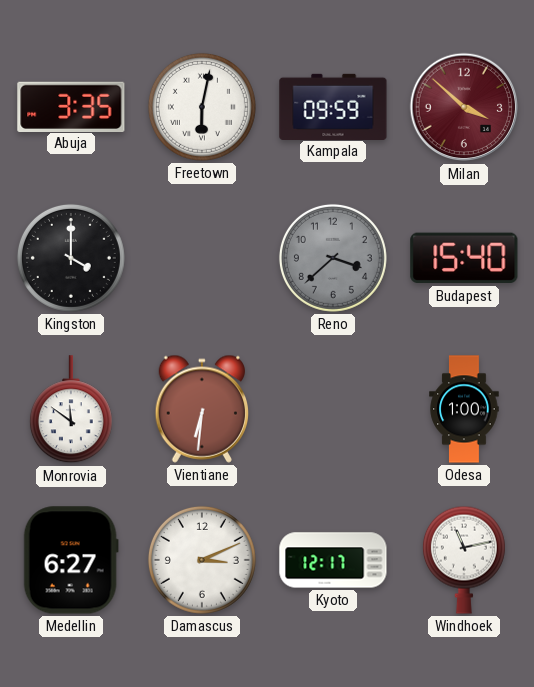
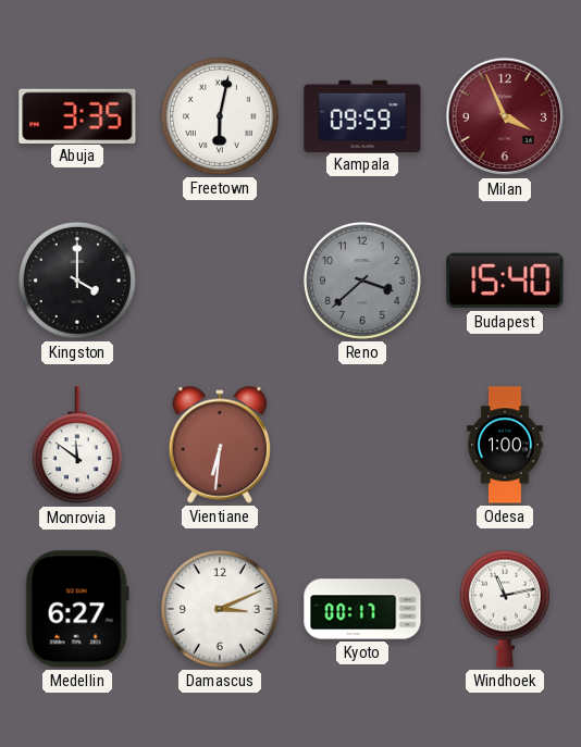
Milan: 3:52 -> 3:56 (505, 116)
Kyoto: 12:17 -> 00:17 (362, 609)
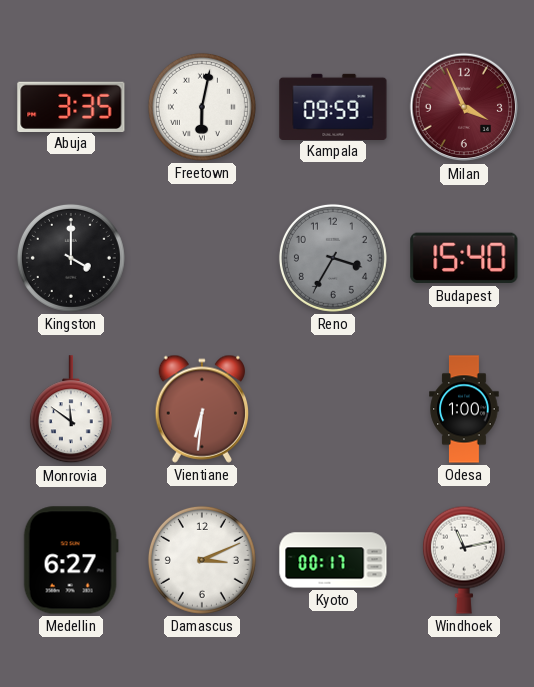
Reno: 3:38 -> 3:35 (333, 258)
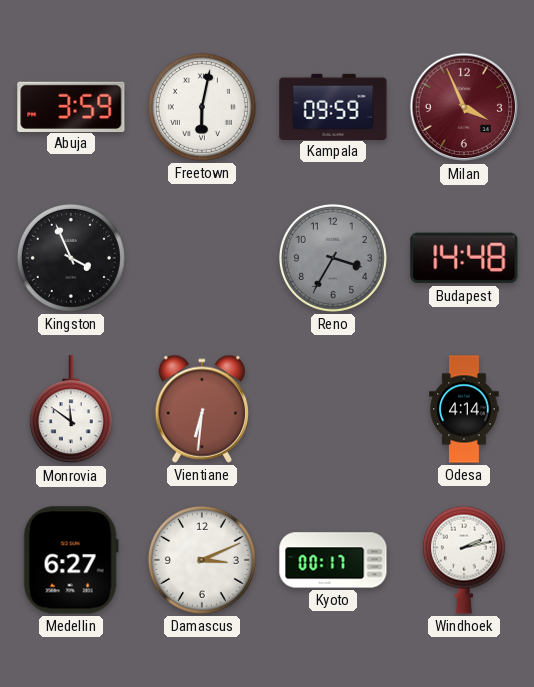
Abuja: 3:35 -> 3:59 (71, 106)
Kingston: 4:00 -> 3:56 (71, 258)
Budapest: 15:40 -> 14:48 (464, 258)
Odesa: 1:00 -> 4:14 (464, 409)
Windhoek: 11:13 -> 2:13 (464, 560)
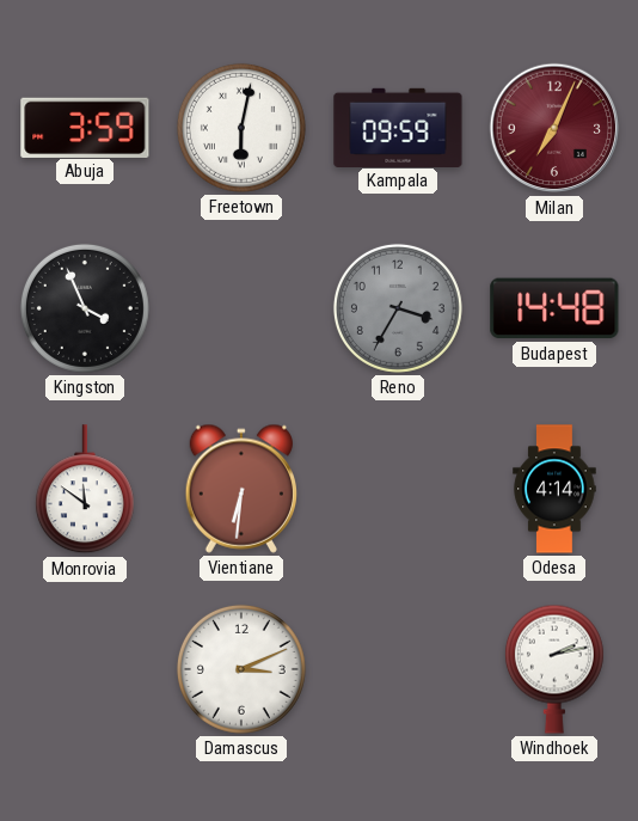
Milan: 3:56 -> 7:04 (554, 128)
Medellin: 6:27 -> none (71, 560)
Kyoto: 00:17 -> none (333, 560)
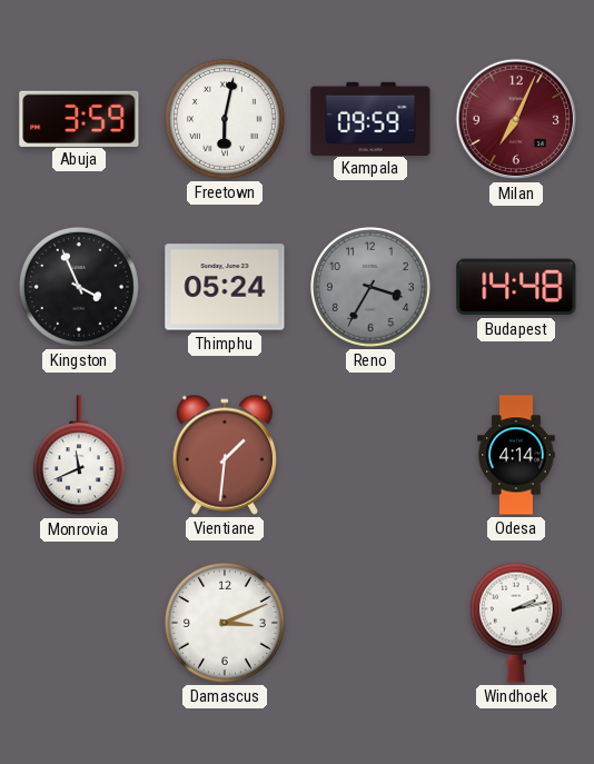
Thimphu: none -> 05:24 (225, 287)
Monrovia: 11:51 -> 11:41 (79, 456)
Vientiane: 6:31 -> 1:31 (224, 455)
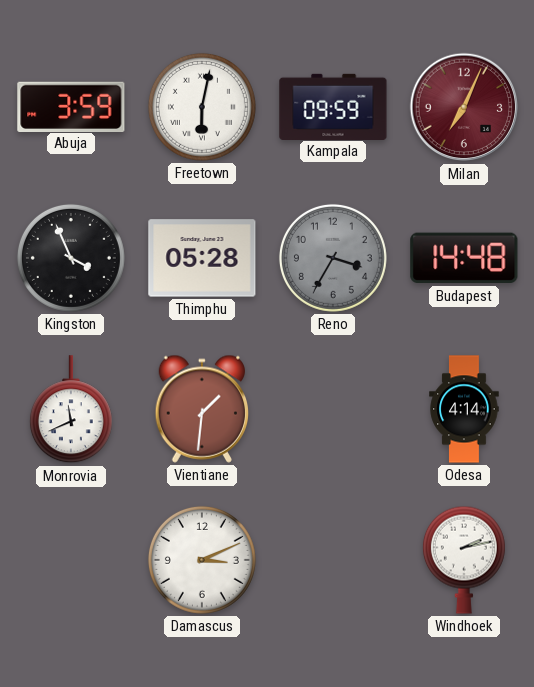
Thimphu: 05:24 -> 05:28 (202, 258)
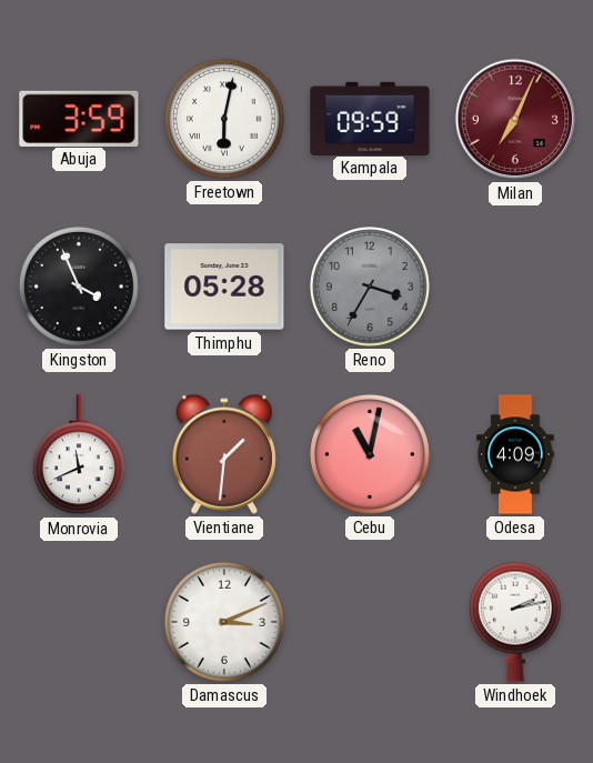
Budapest: 14:48 -> none (464, 258)
Cebu: none -> 11:02 (370, 454)
Odesa: 4:14 -> 4:09 (515, 454)
